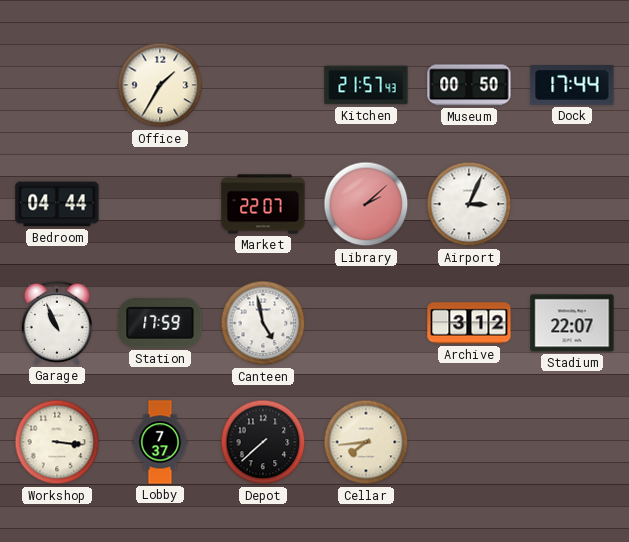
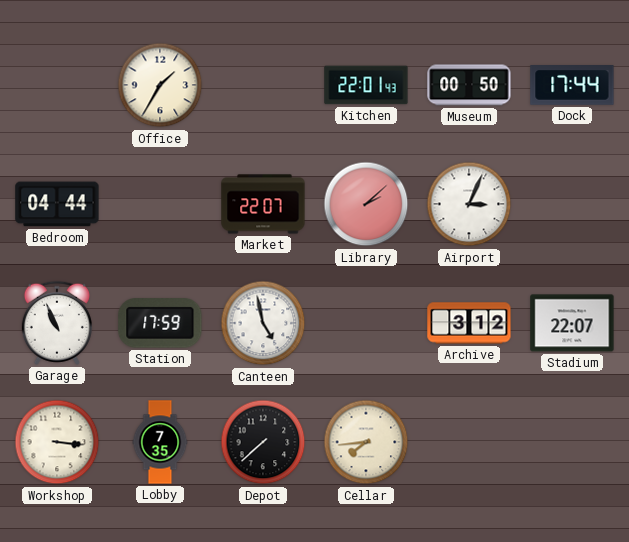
Kitchen: 21:57 -> 22:01 (366, 85)
Lobby: 7:37 -> 7:35 (160, 442)
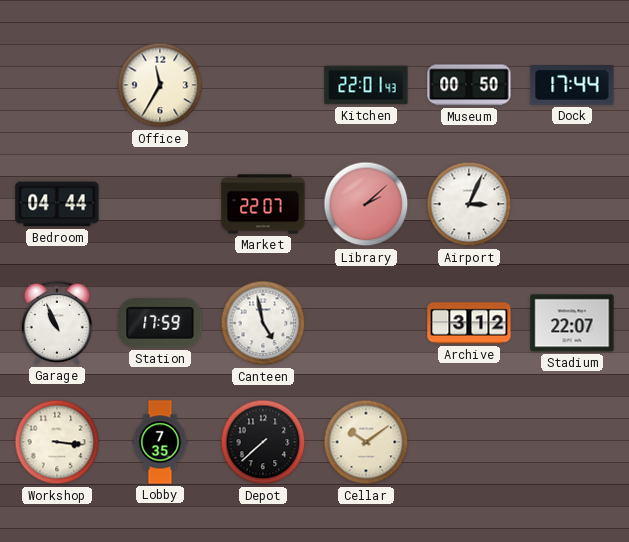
Office: 1:35 -> 11:35 (160, 85)
Cellar: 7:44 -> 10:09 (366, 442)
